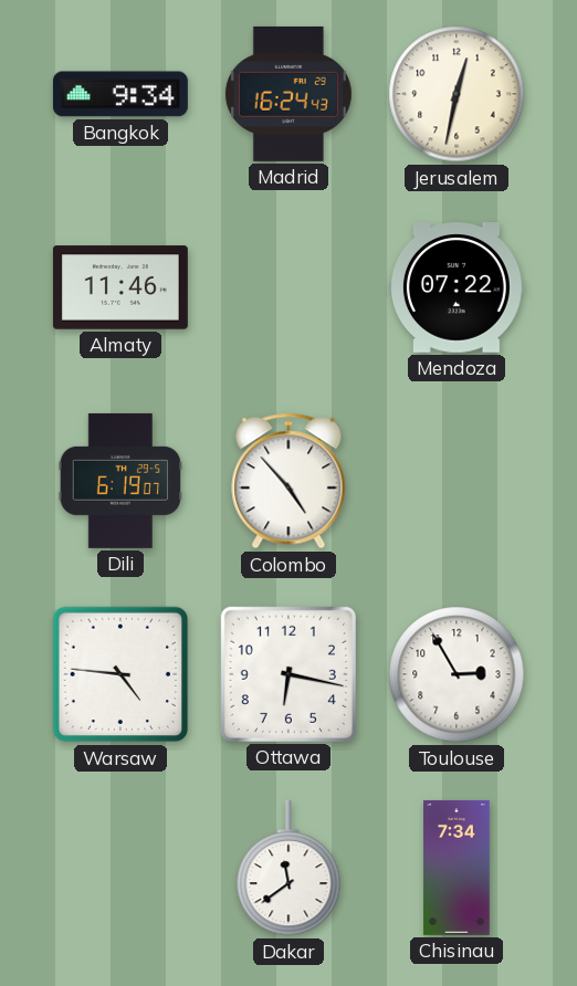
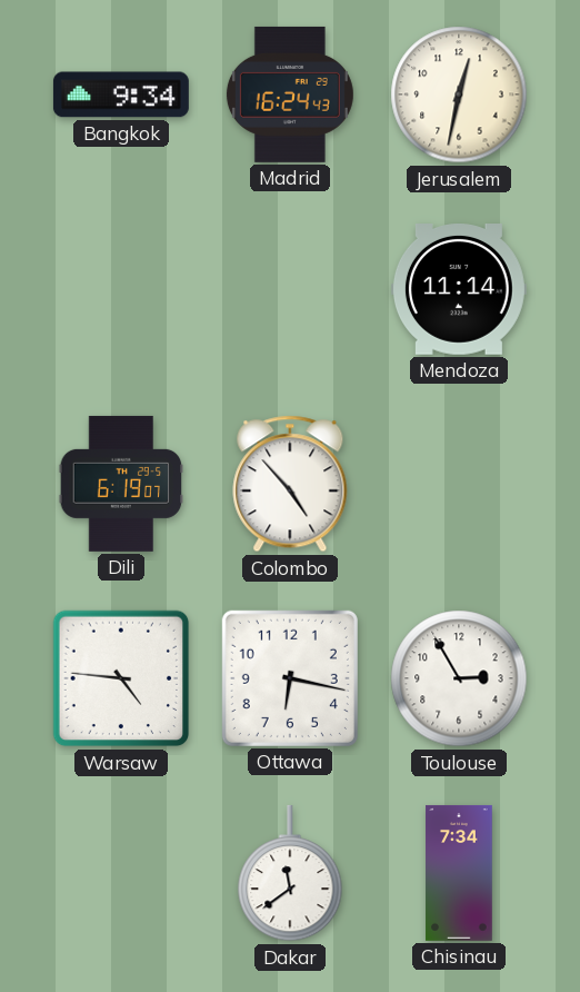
Almaty: 11:46 -> none (120, 287)
Mendoza: 07:22 -> 11:14 (459, 290)
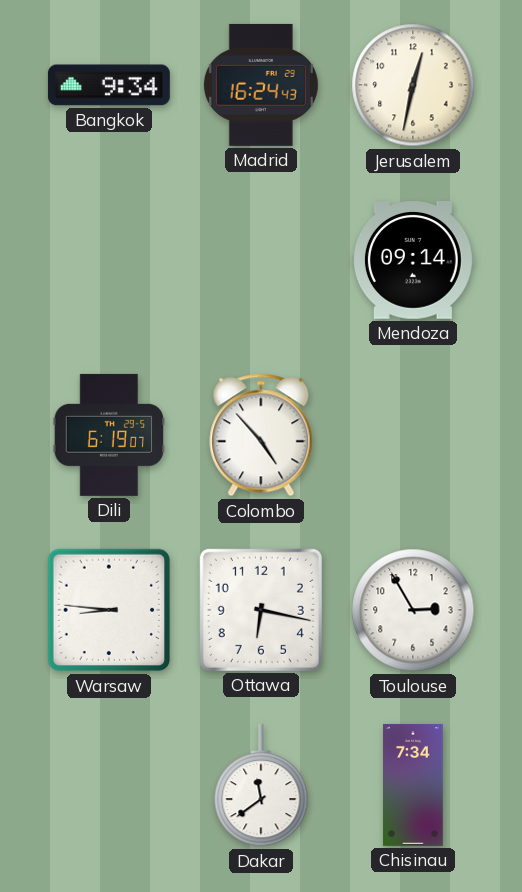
Mendoza: 11:14 -> 09:14 (413, 261)
Warsaw: 4:46 -> 8:46 (109, 610)
